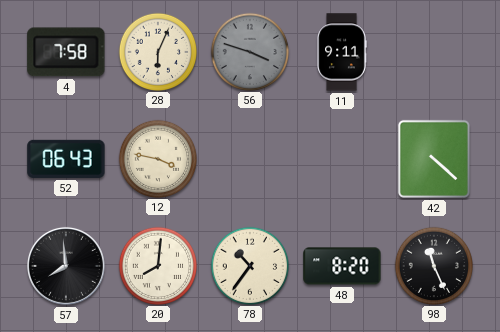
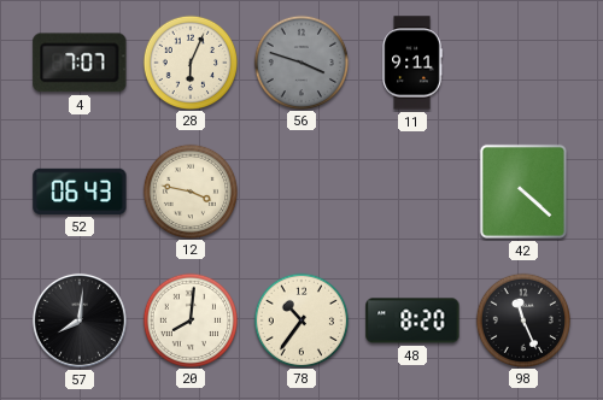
4: 7:58 -> 7:07 (80, 63)
57: 7:59 -> 8:01 (80, 320)
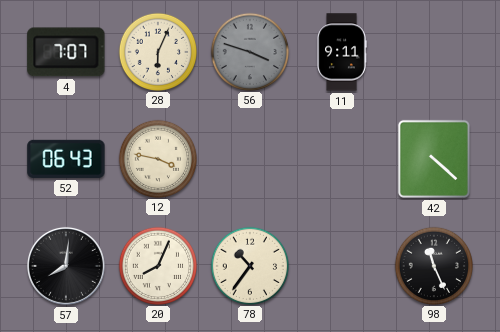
20: 8:01 -> 8:04 (157, 265)
48: 8:20 -> none (412, 320)
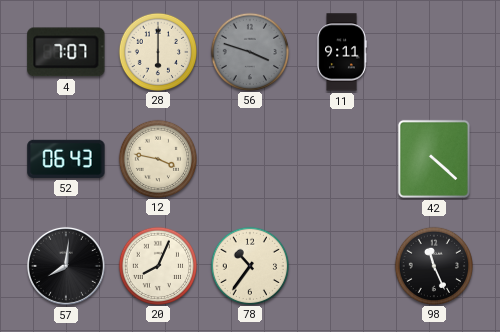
28: 6:04 -> 6:00 (157, 51)
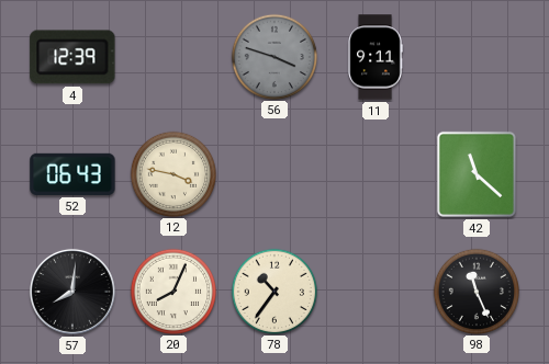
4: 7:07 -> 12:39 (72, 57)
28: 6:00 -> none (157, 51)
42: 4:22 -> 11:22 (477, 174)
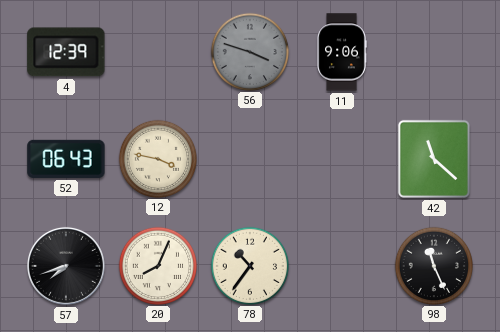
11: 9:11 -> 9:06 (342, 52)
57: 8:01 -> 7:42 (66, 266)
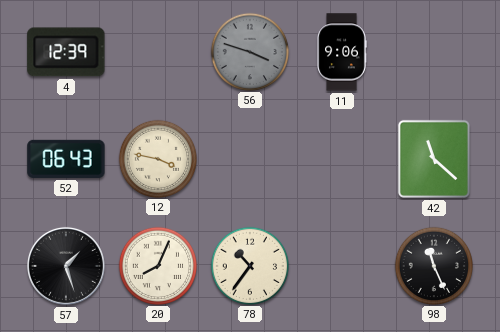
57: 7:42 -> 1:27 (66, 266)
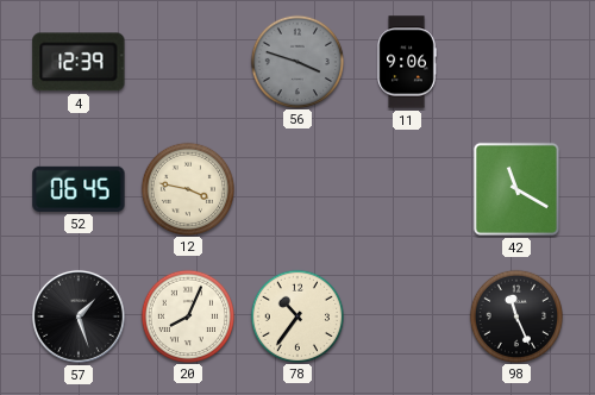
52: 06:43 -> 06:45 (79, 189)
42: 11:22 -> 11:20 (516, 189)
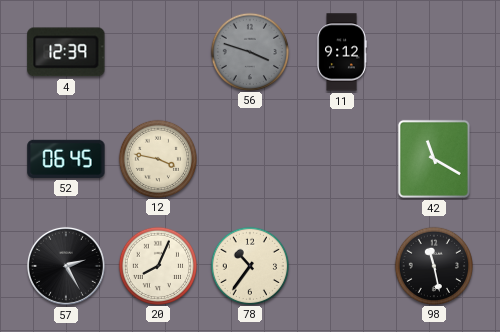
11: 9:06 -> 9:12 (342, 52)
57: 1:27 -> 2:25 (66, 266)
98: 11:26 -> 11:28 (433, 265)
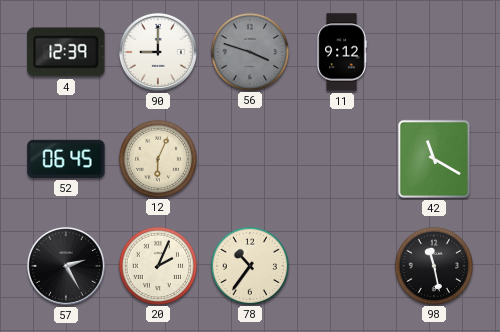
90: none -> 9:00 (158, 52)
12: 3:47 -> 6:04 (157, 158)
20: 8:04 -> 2:04 (157, 265)
